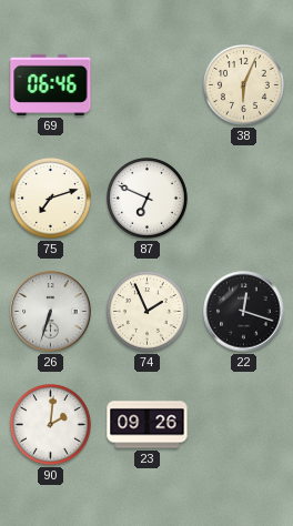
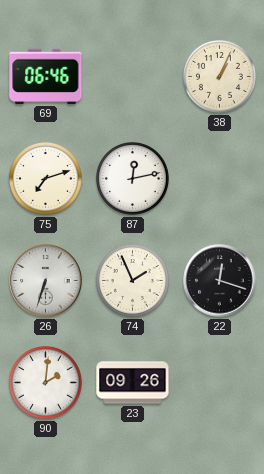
38: 6:04 -> 1:04 (219, 76)
87: 6:49 -> 12:13 (132, 178)
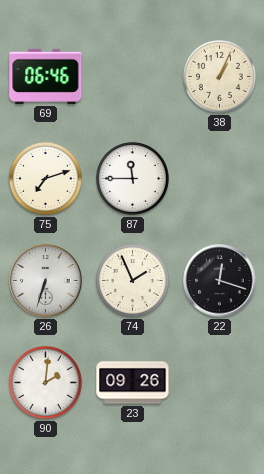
87: 12:13 -> 11:45 (132, 178)
